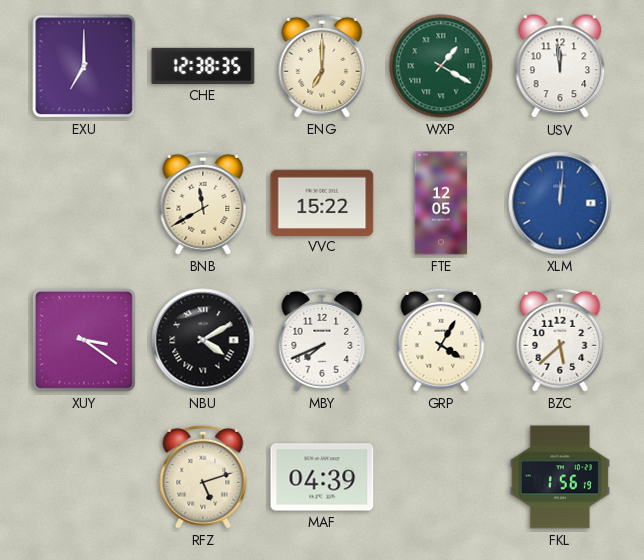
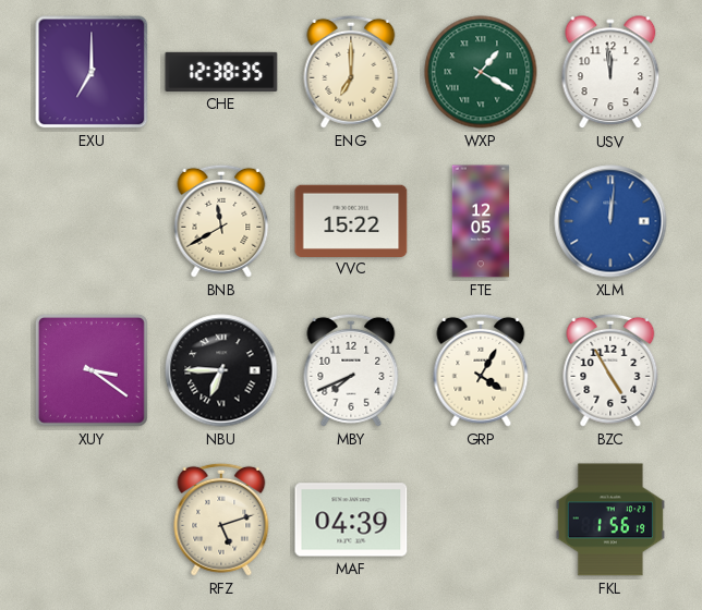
NBU: 4:10 -> 6:45 (221, 370)
BZC: 5:38 -> 4:55 (610, 370)
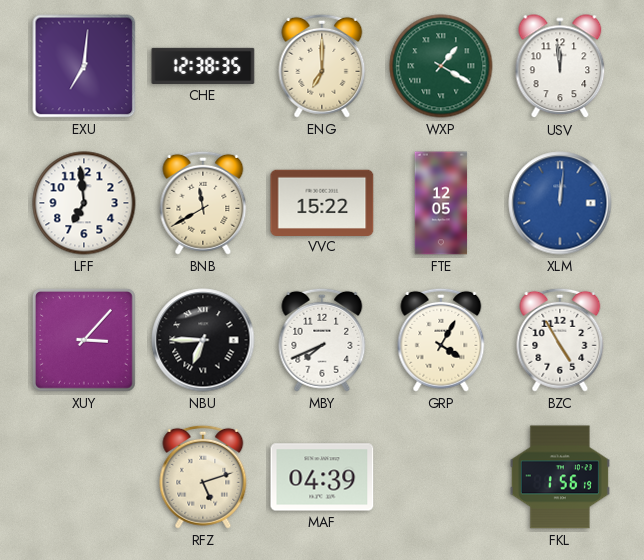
EXU: 7:00 -> 7:01 (84, 66)
LFF: none -> 6:59 (84, 203)
XUY: 3:21 -> 3:07 (84, 340)
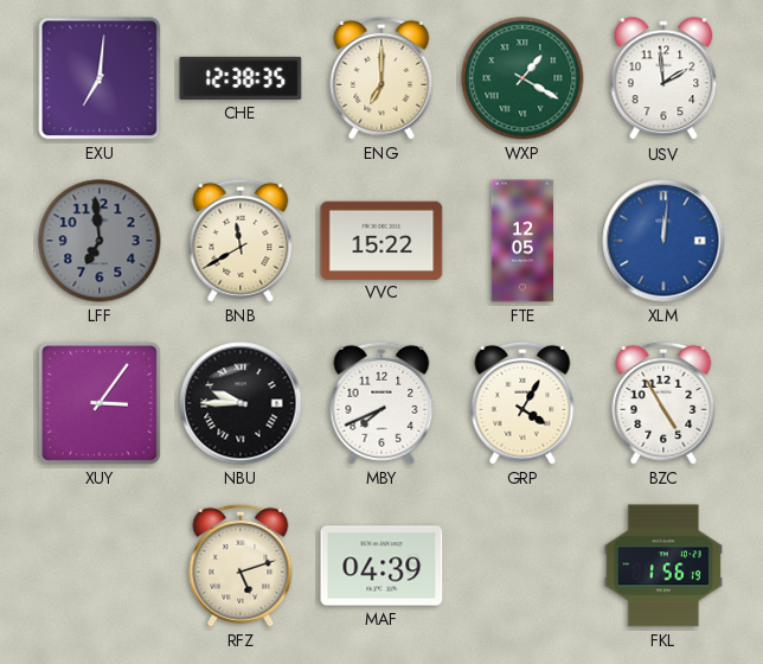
USV: 11:59 -> 1:59 (663, 79)
LFF dial: white -> grey (100, 241)
XUY: 3:07 -> 3:06 (100, 403)
NBU: 6:45 -> 9:45 (241, 403)
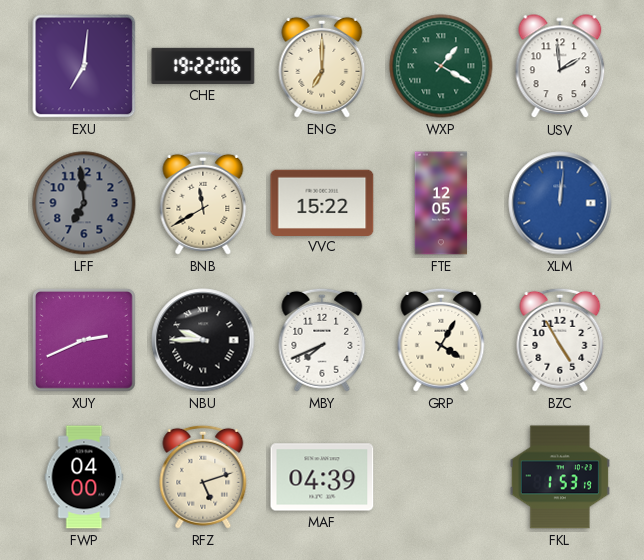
CHE: 12:38 -> 19:22 (203, 66)
XUY: 3:06 -> 2:41 (84, 340)
FWP: none -> 04:00 (84, 477)
FKL: 1:56 -> 1:53 (560, 477)
